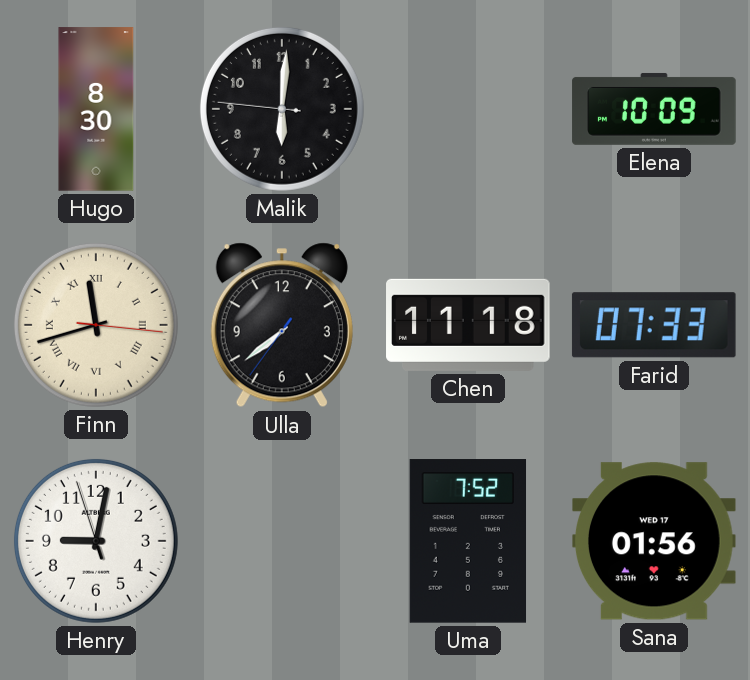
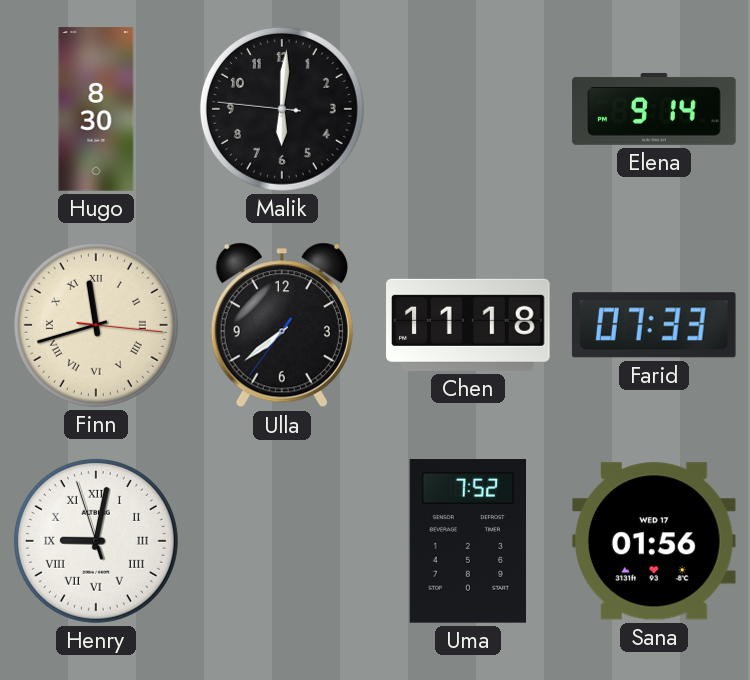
Elena: 10:09 -> 9:14 (654, 109)
Henry numerals: Arabic -> Roman (96, 541)
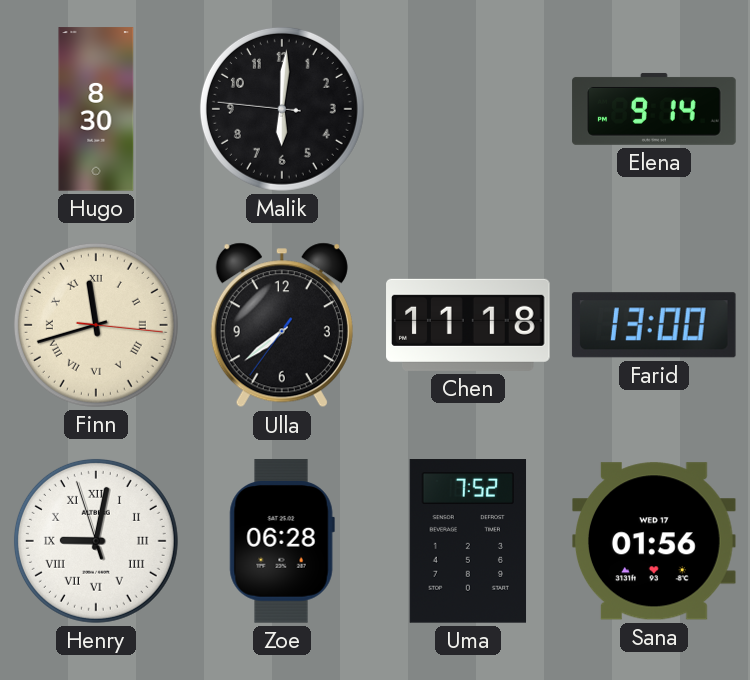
Farid: 07:33 -> 13:00 (654, 325)
Zoe: none -> 06:28 (282, 541)
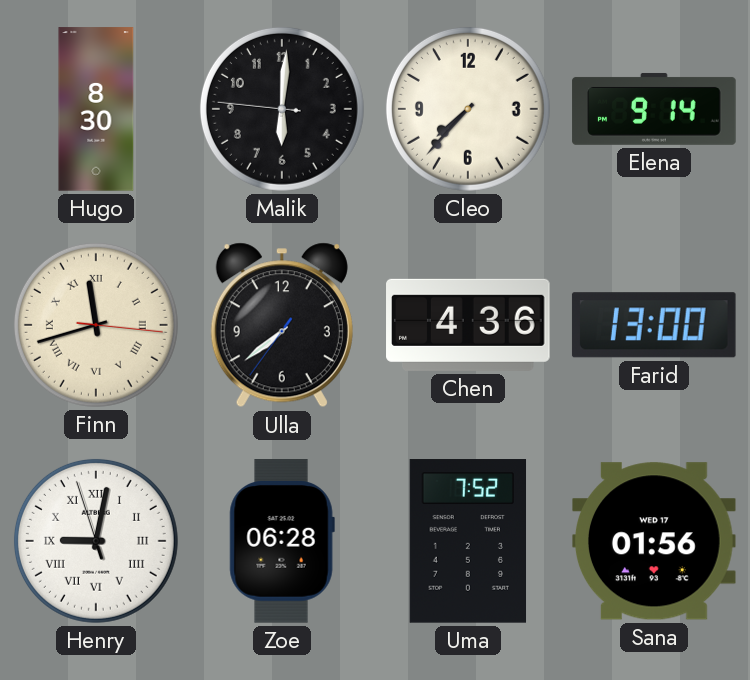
Cleo: none -> 7:37 (468, 109)
Chen: 11:18 -> 4:36 (468, 325)
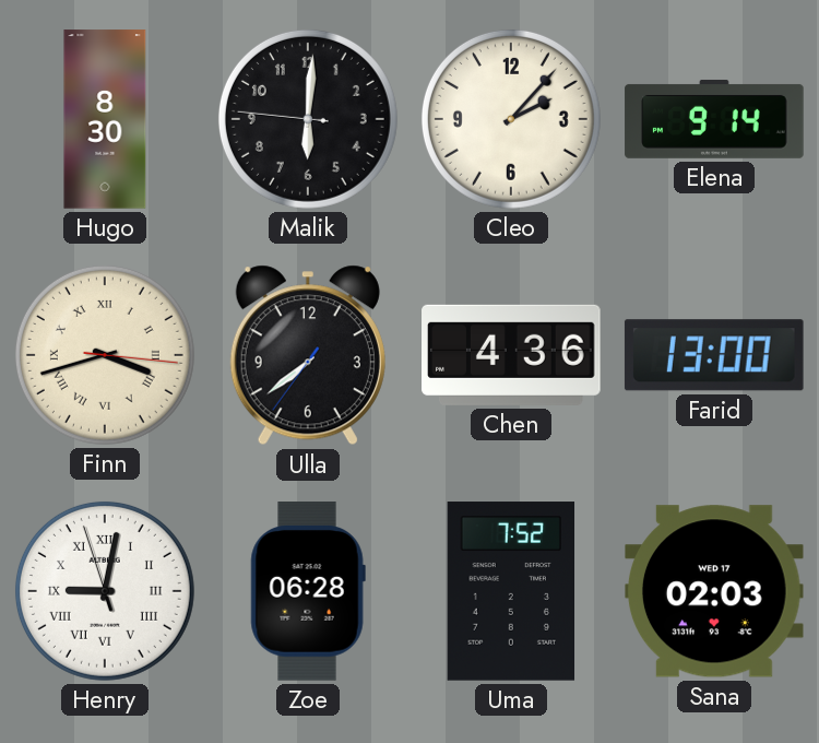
Cleo: 7:37 -> 2:07 (511, 119)
Finn: 11:42 -> 3:42 (105, 355)
Sana: 01:56 -> 02:03 (715, 591)
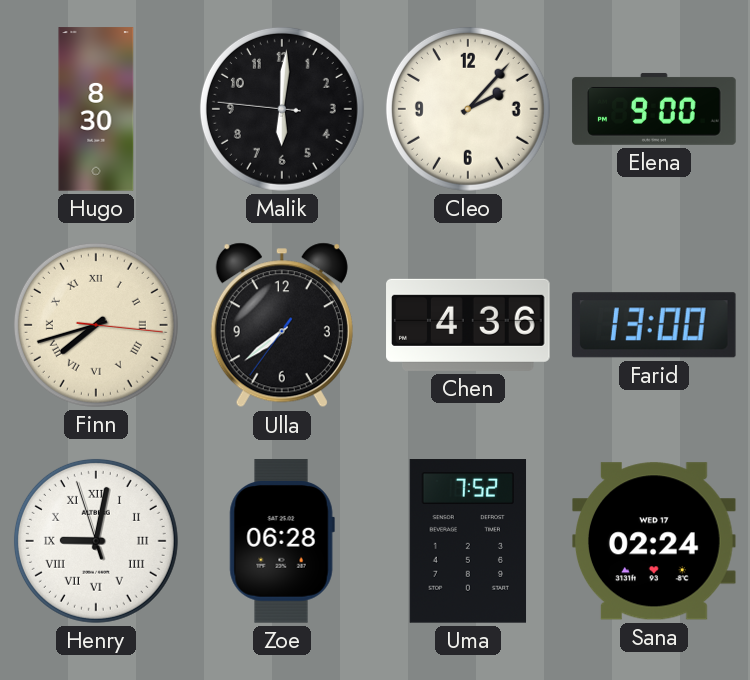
Elena: 9:14 -> 9:00 (654, 109)
Finn: 3:42 -> 7:42 (96, 325)
Sana: 02:03 -> 02:24 (655, 541)
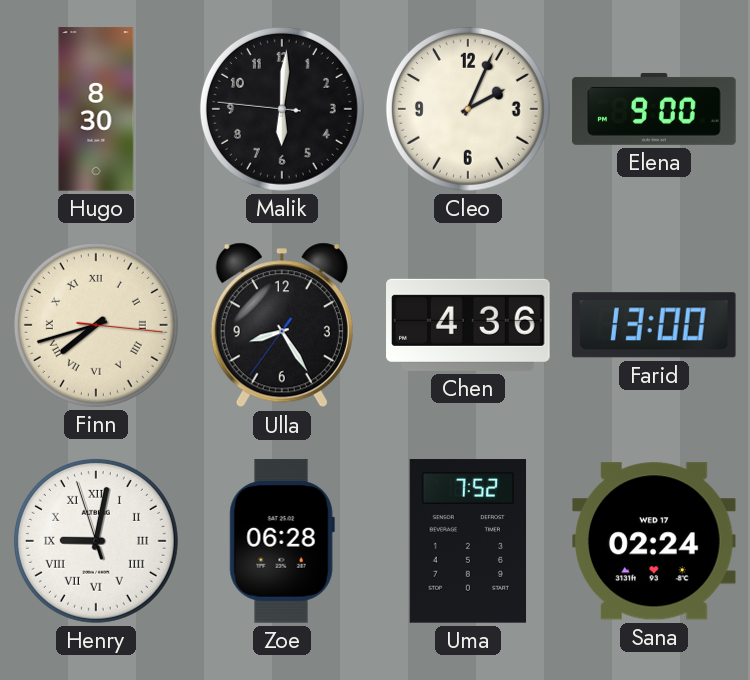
Cleo: 2:07 -> 2:04 (468, 109)
Ulla: 7:38 -> 8:24 (282, 325)
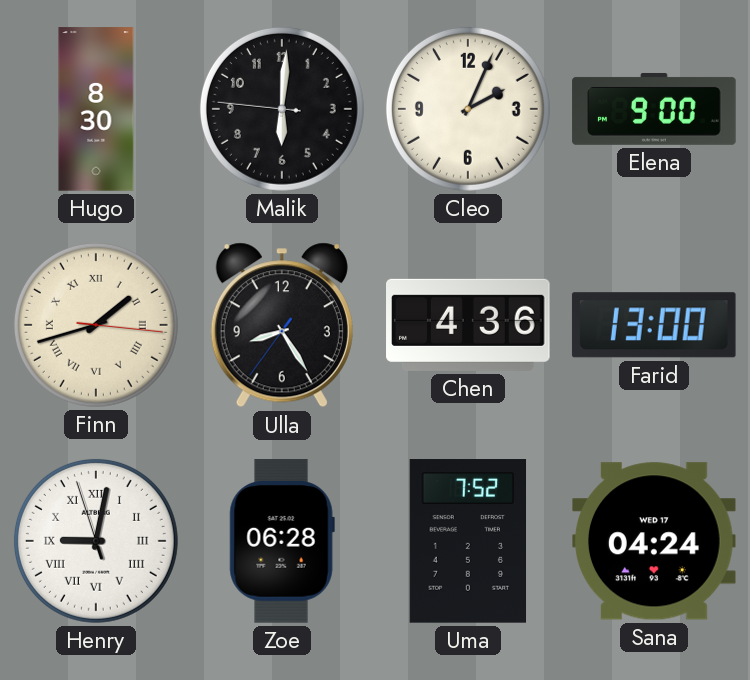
Finn: 7:42 -> 1:42 (96, 325)
Sana: 02:24 -> 04:24 (655, 541)
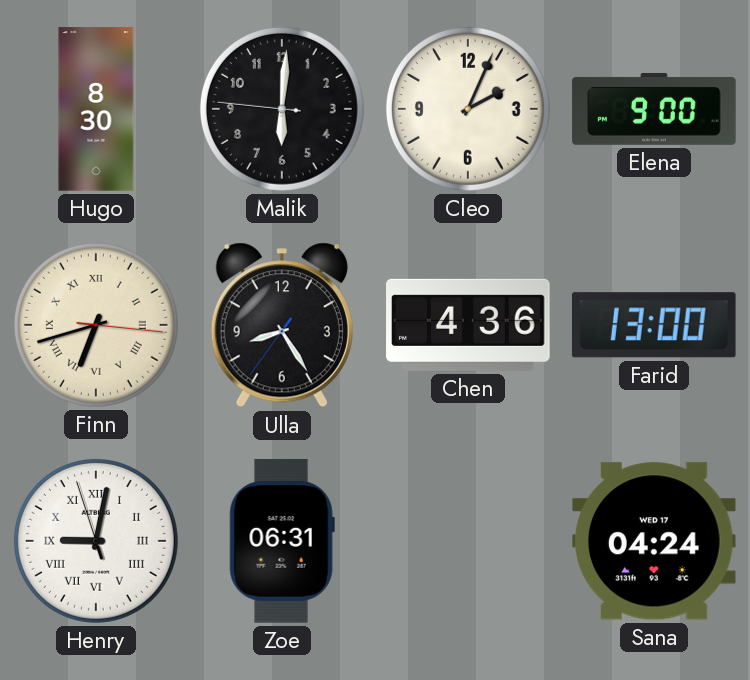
Finn: 1:42 -> 6:42 (96, 325)
Zoe: 06:28 -> 06:31 (282, 541)
Uma: 7:52 -> none (468, 541)
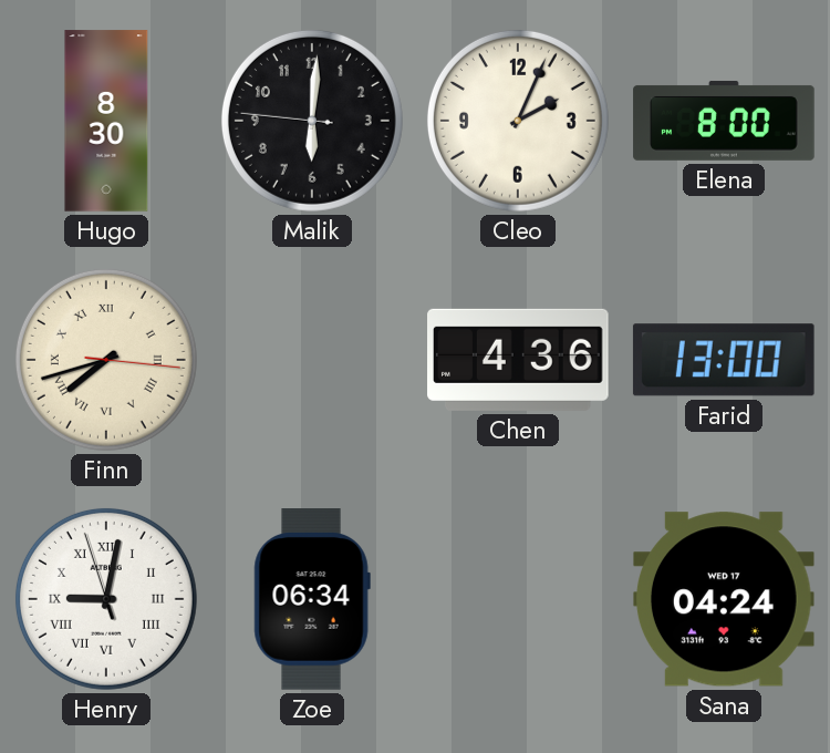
Elena: 9:00 -> 8:00 (724, 121)
Finn: 6:42 -> 7:42 (106, 360)
Ulla: 8:24 -> none (282, 325)
Zoe: 06:31 -> 06:34 (312, 599)
